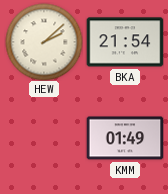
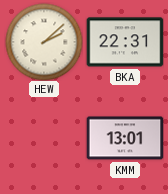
BKA: 21:54 -> 22:31 (125, 42)
KMM: 01:49 -> 13:01 (125, 138)
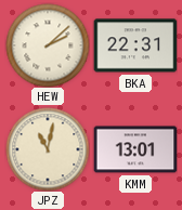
JPZ: none -> 11:02 (48, 149)
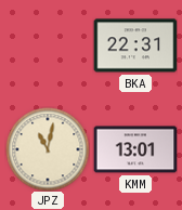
HEW: 2:08 -> none (48, 45)
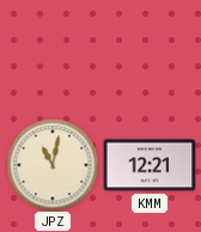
BKA: 22:31 -> none (135, 45)
KMM: 13:01 -> 12:21 (150, 165)
